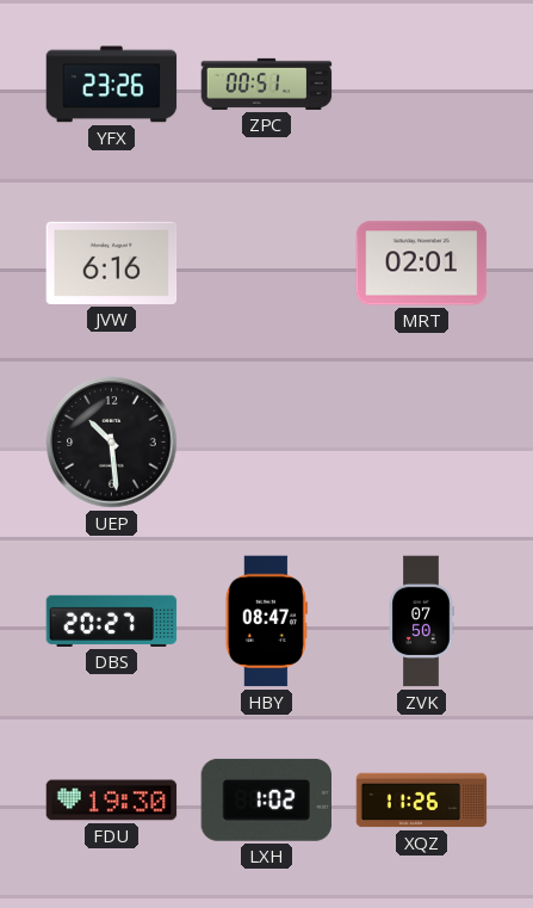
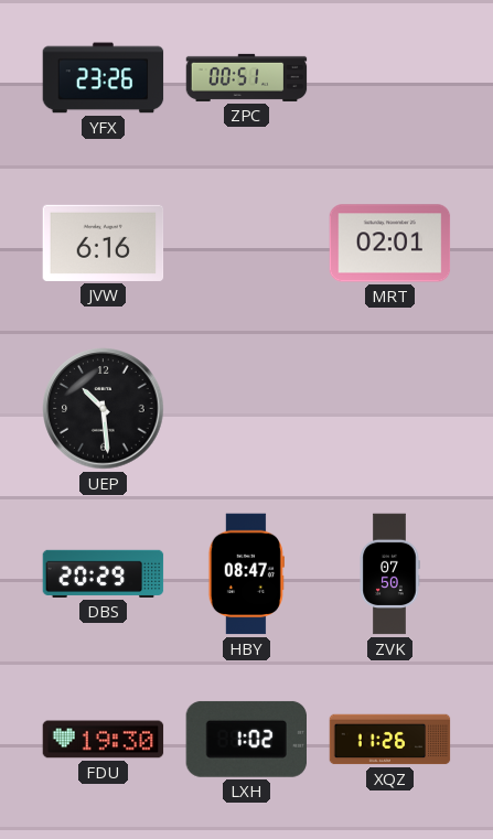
DBS: 20:27 -> 20:29 (104, 573)
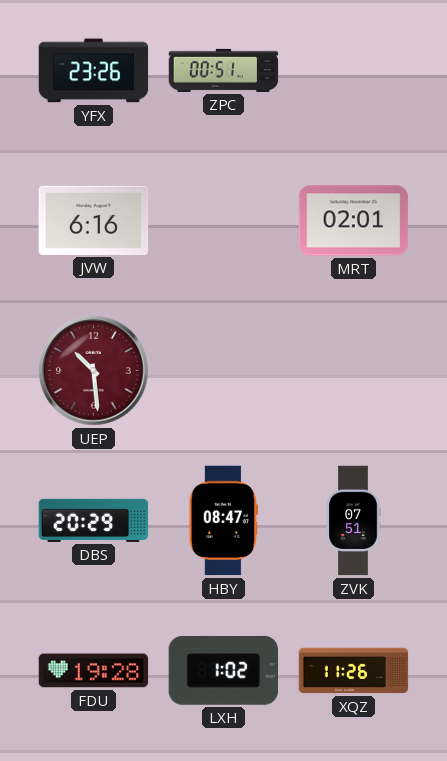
UEP dial: black -> burgundy (94, 371)
ZVK: 07:50 -> 07:51 (353, 521)
FDU: 19:30 -> 19:28 (94, 671)
